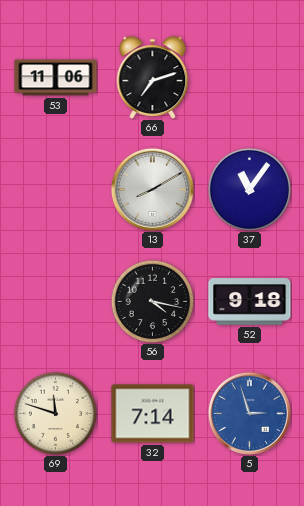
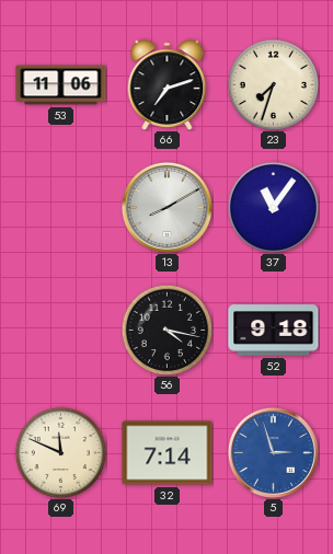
23: none -> 7:33 (273, 84)
69: 11:48 -> 11:49 (60, 452)
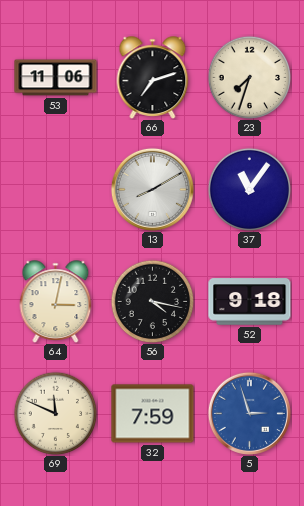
64: none -> 3:02 (56, 302)
32: 7:14 -> 7:59 (153, 414)
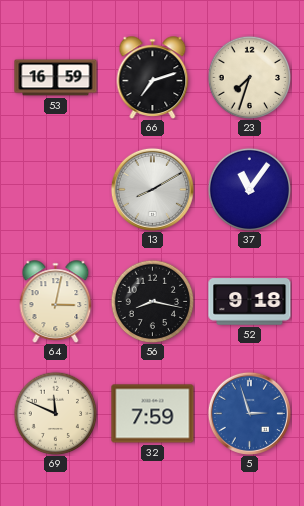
53: 11:06 -> 16:59 (56, 78)
56: 4:17 -> 8:17 (152, 301)
